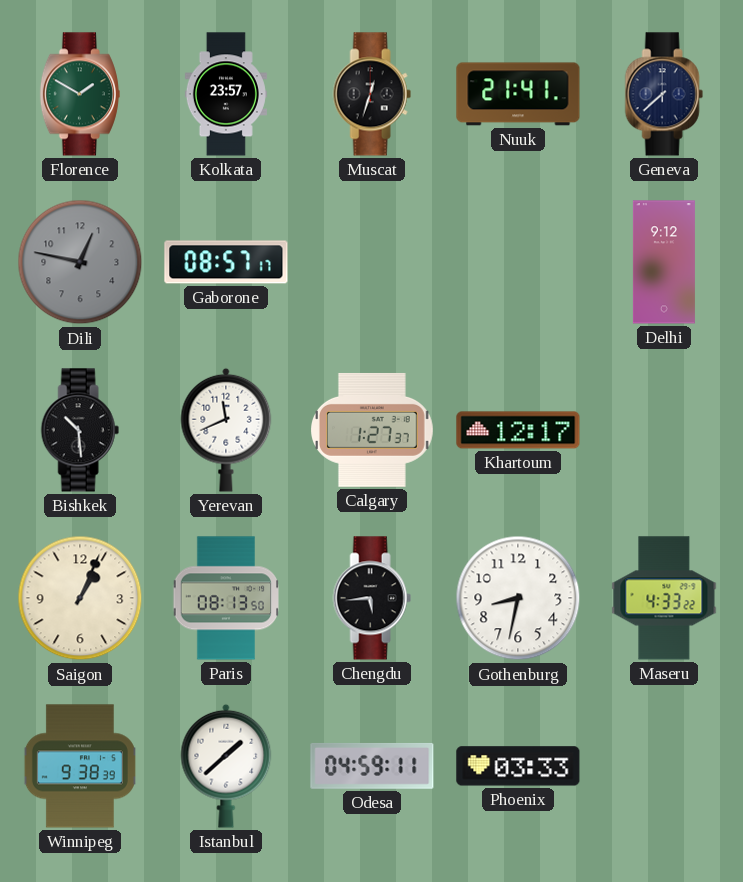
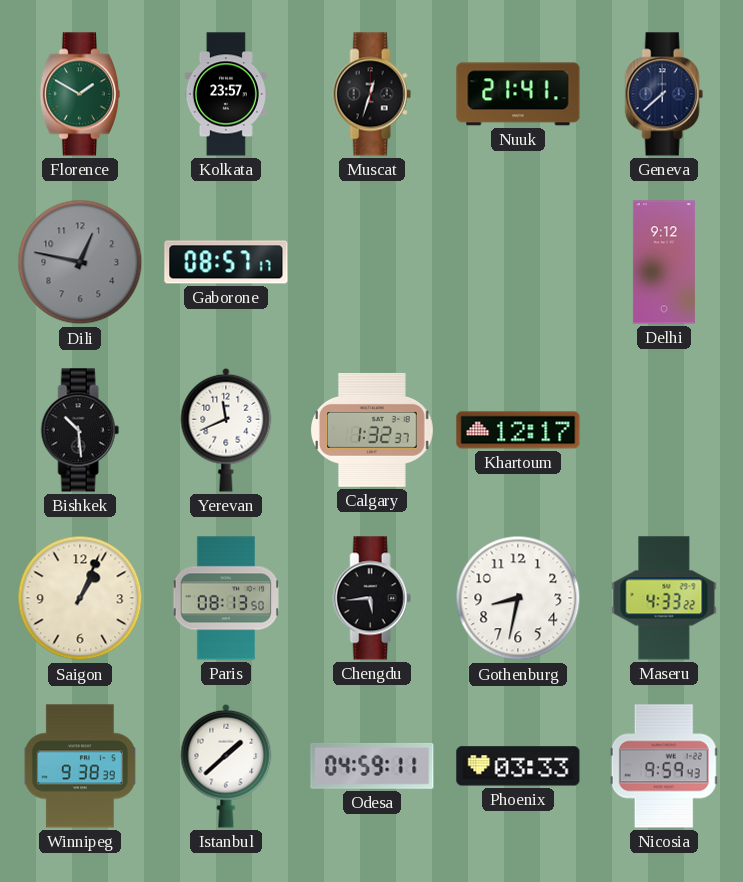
Calgary: 1:27 -> 1:32 (373, 430)
Nicosia: none -> 9:59 (664, 766)
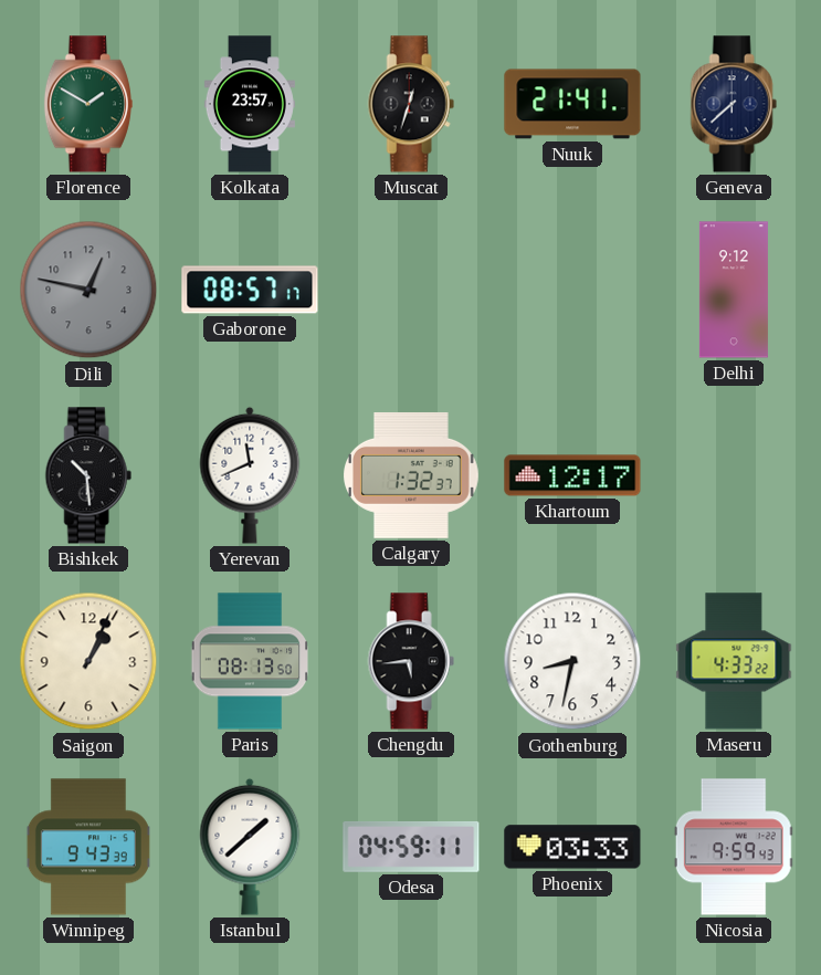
Winnipeg: 9:38 -> 9:43 (88, 847)
